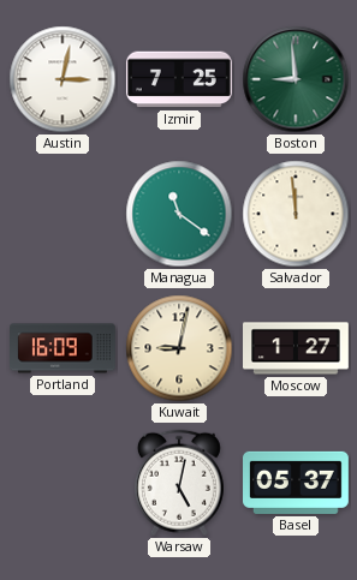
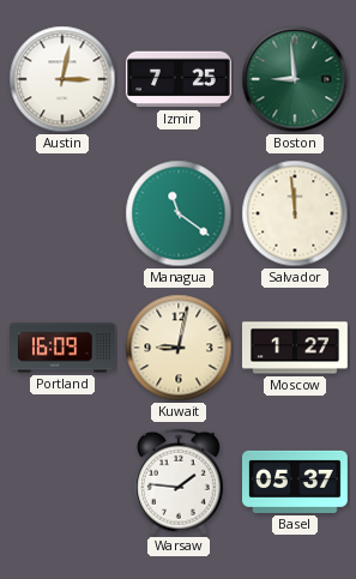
Warsaw: 5:02 -> 1:46 (179, 482)
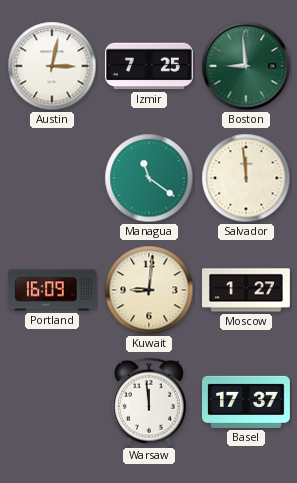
Kuwait: 9:02 -> 9:01 (149, 290)
Warsaw: 1:46 -> 11:59 (149, 402)
Basel: 05:37 -> 17:37 (247, 402)
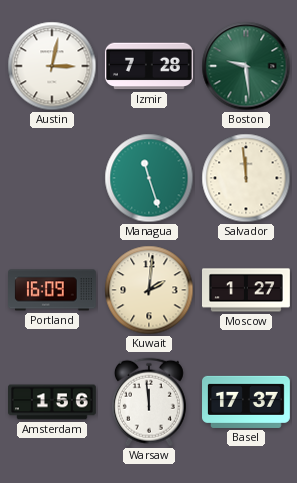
Izmir: 7:25 -> 7:28 (149, 66)
Boston: 8:59 -> 9:29 (246, 66)
Managua: 11:21 -> 11:27 (149, 178)
Kuwait: 9:01 -> 2:01 (149, 290)
Amsterdam: none -> 1:56 (53, 402)
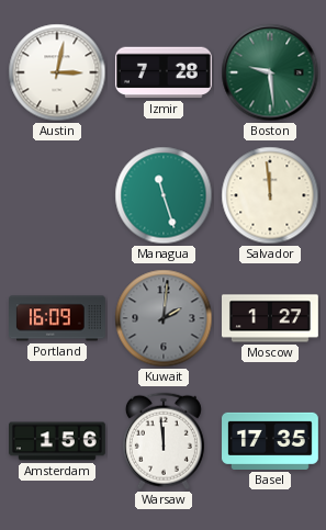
Kuwait dial: cream -> grey (164, 318)
Basel: 17:37 -> 17:35 (271, 441)
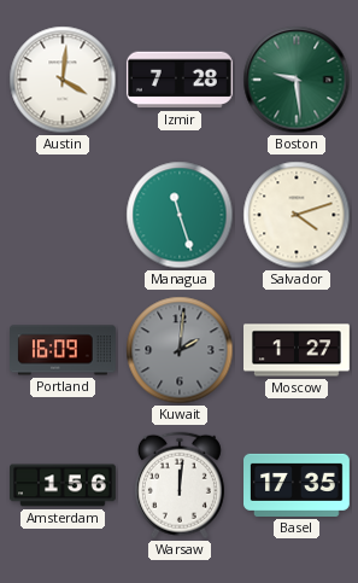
Austin: 3:02 -> 4:01 (63, 80)
Salvador: 11:59 -> 4:12 (297, 215)
Warsaw: 11:59 -> 12:01 (180, 485)
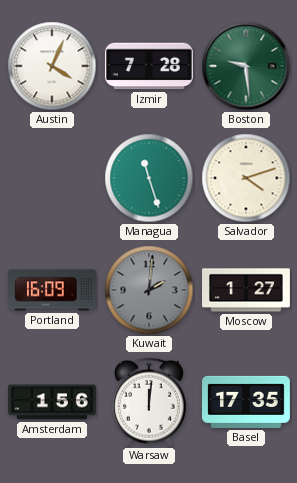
Austin: 4:01 -> 4:04 (52, 66)
